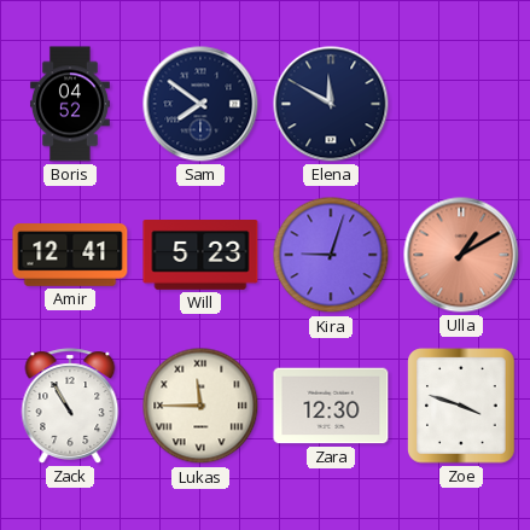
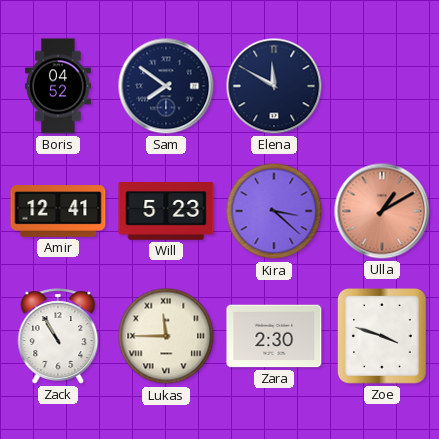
Kira: 9:03 -> 3:22 (274, 211)
Zara: 12:30 -> 2:30 (274, 336)
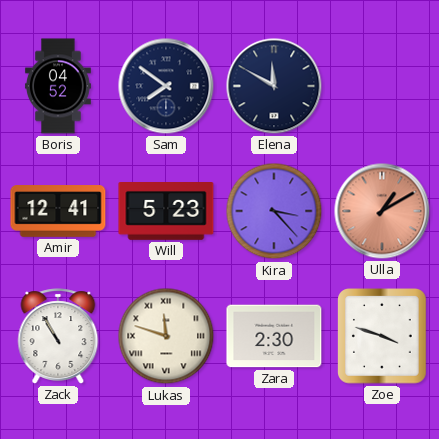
Kira: 3:22 -> 3:23 (274, 211)
Lukas: 11:45 -> 11:48 (166, 336)
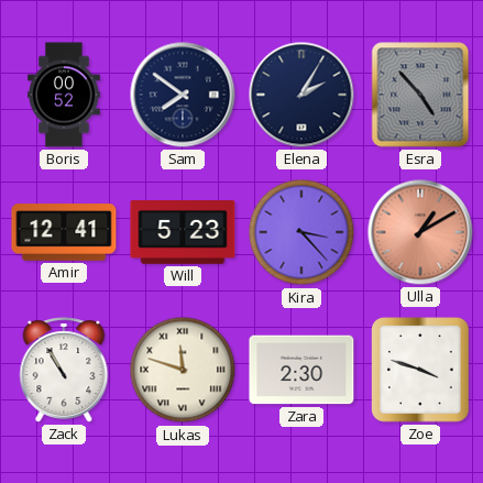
Boris: 04:52 -> 00:52 (64, 95)
Elena: 11:50 -> 2:05 (301, 95)
Esra: none -> 4:53 (420, 95)
